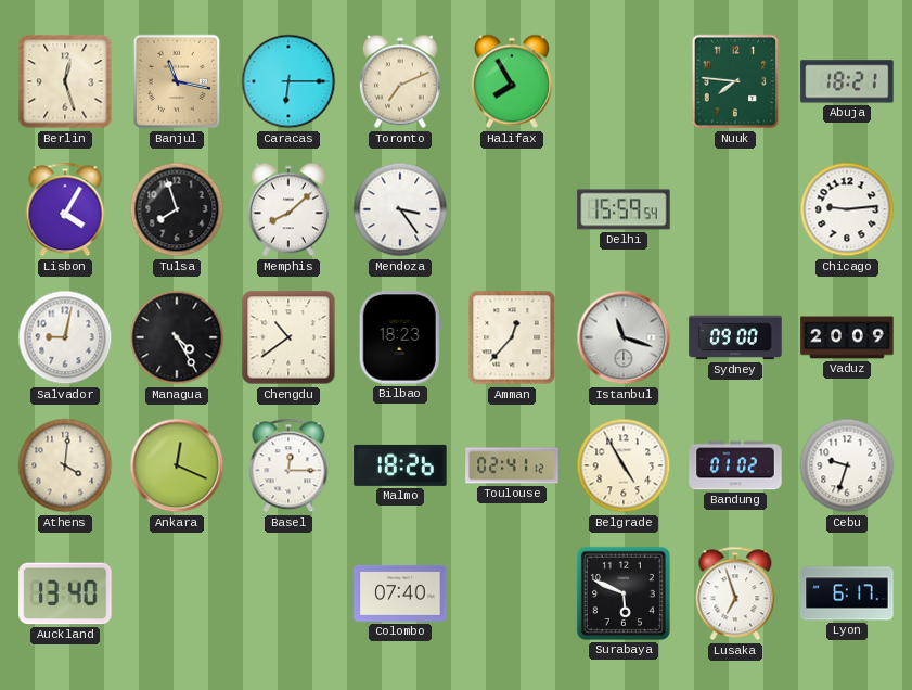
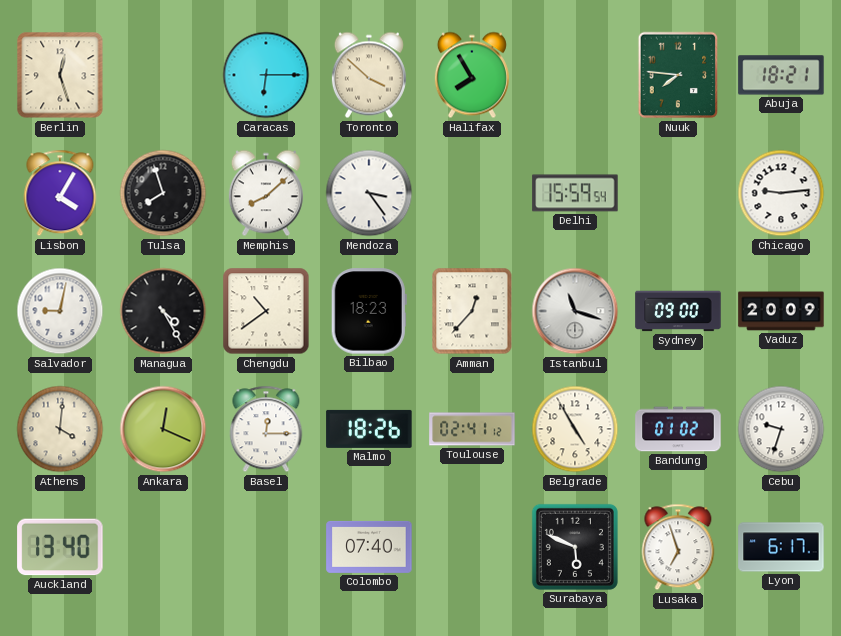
Banjul: 11:17 -> none (177, 81)
Toronto: 7:11 -> 3:52 (369, 75)
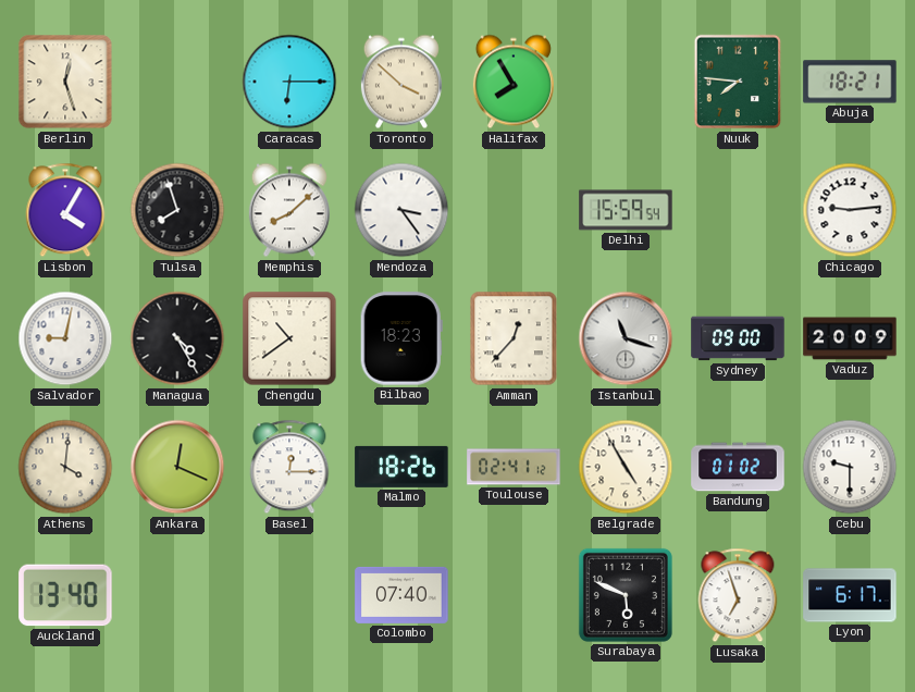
Cebu: 9:33 -> 9:30 (850, 467)
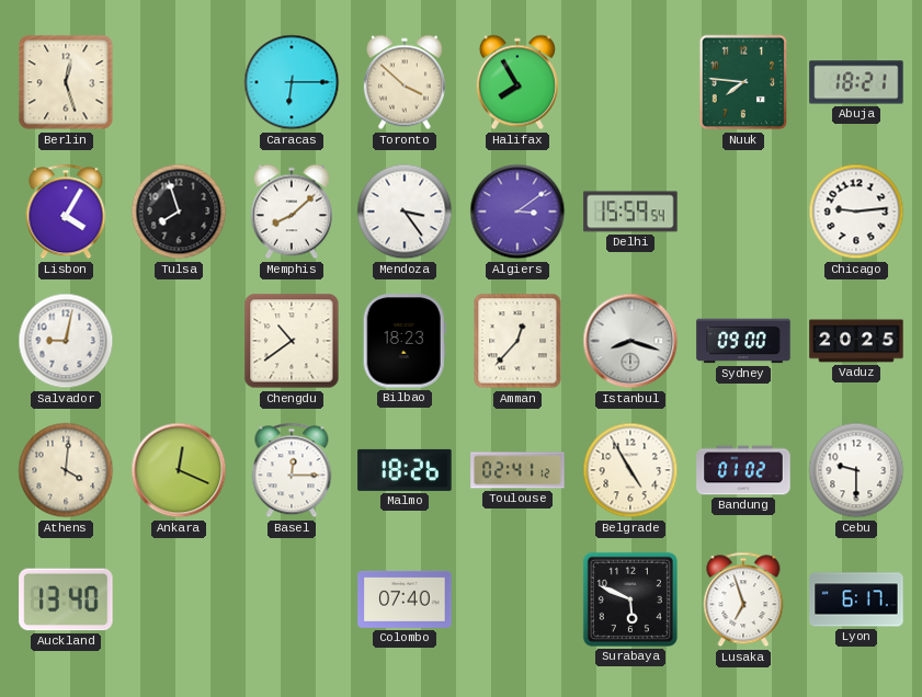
Algiers: none -> 3:09 (517, 212)
Managua: 4:25 -> none (177, 338)
Istanbul: 11:18 -> 8:18 (630, 341)
Vaduz: 20:09 -> 20:25 (856, 341)
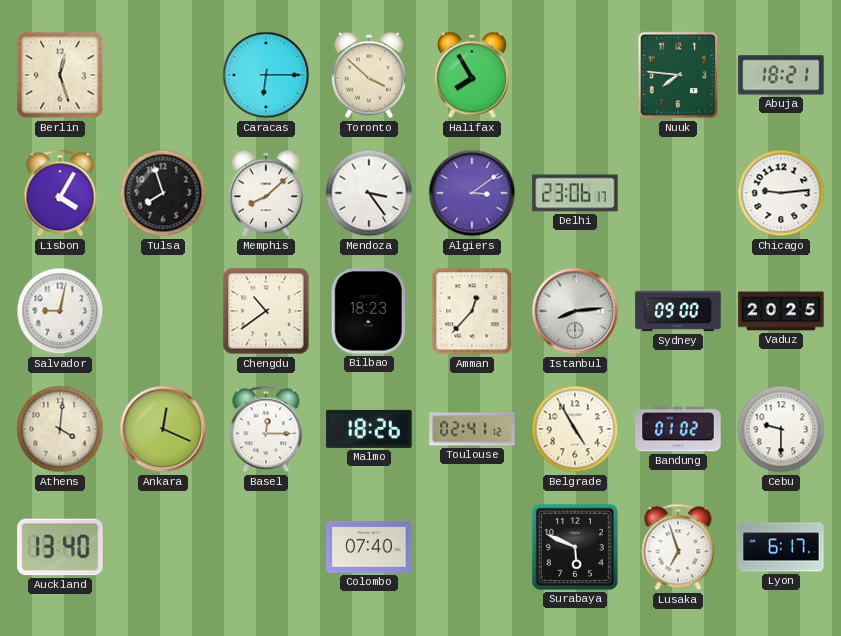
Delhi: 15:59 -> 23:06 (575, 193)
Istanbul: 8:18 -> 8:14 (575, 311)
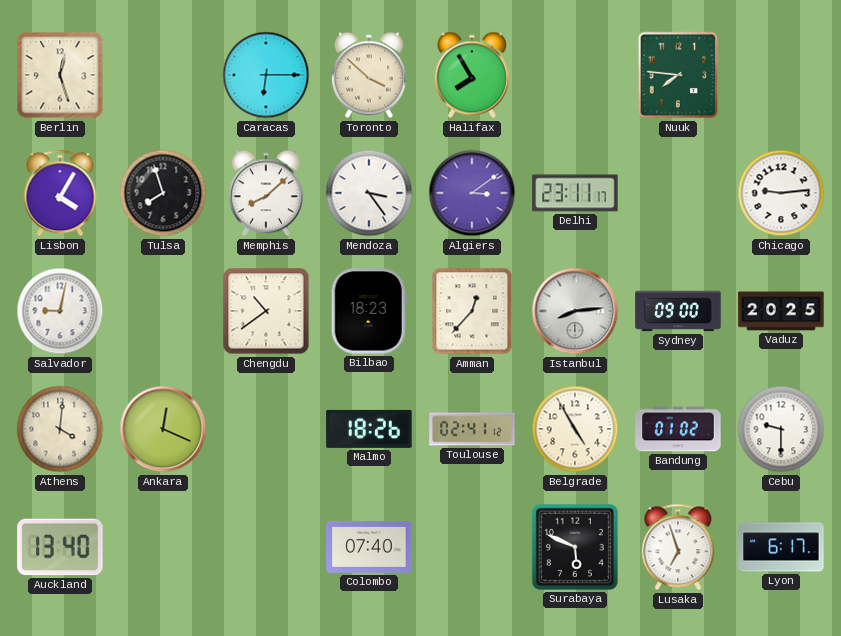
Abuja: 18:21 -> none (781, 75)
Delhi: 23:06 -> 23:11 (575, 193)
Basel: 12:15 -> none (266, 429)
